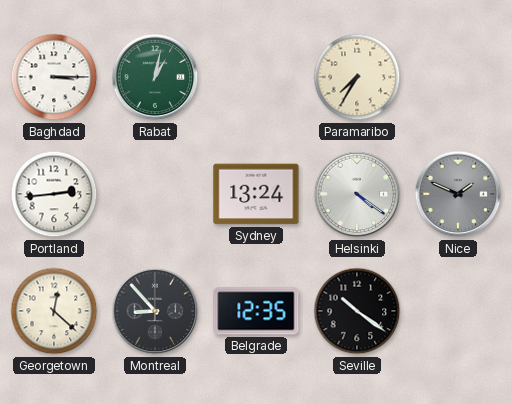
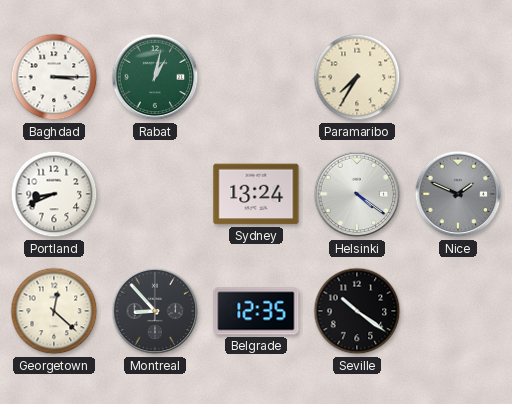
Portland: 2:44 -> 8:41 (54, 194)
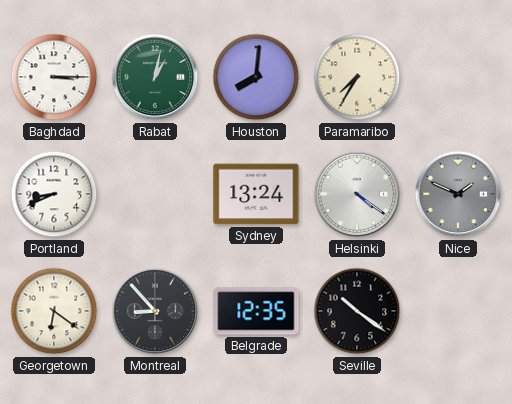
Houston: none -> 8:01 (256, 77)
Georgetown: 12:22 -> 6:21 (54, 311)
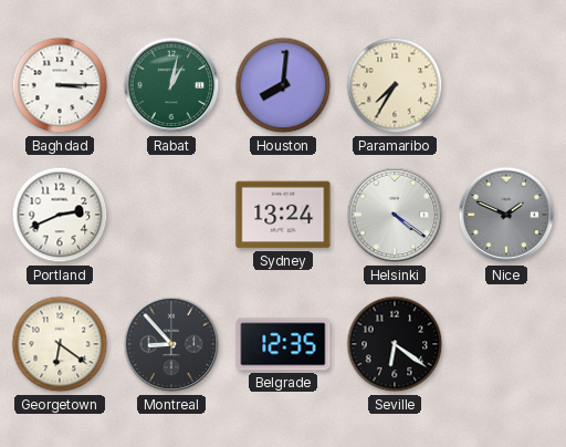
Portland: 8:41 -> 2:41 (60, 215)
Seville: 10:21 -> 6:21 (395, 344)
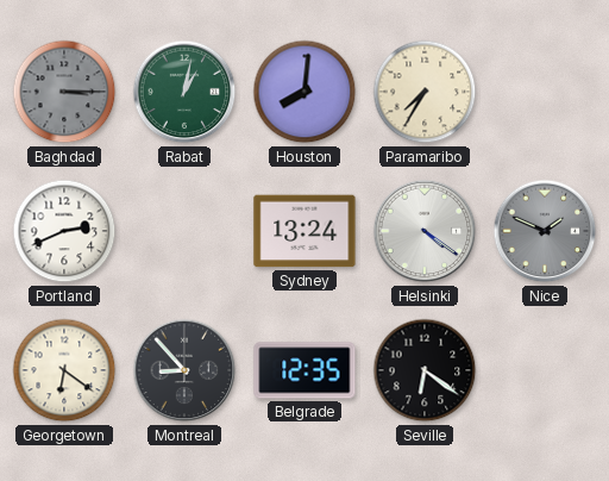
Baghdad dial: white -> grey (64, 92)
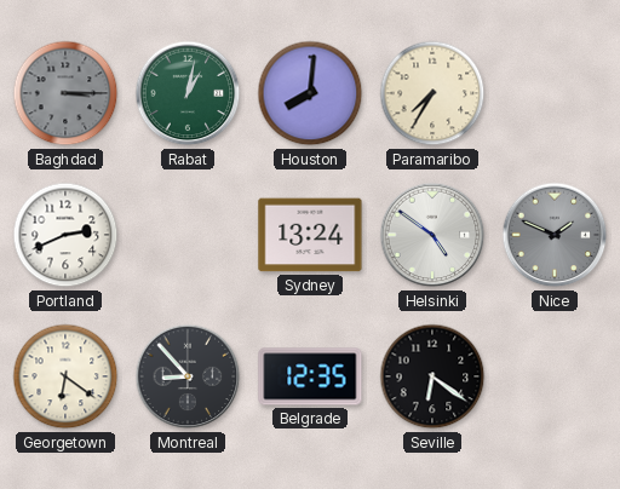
Helsinki: 4:21 -> 4:51 (432, 235)
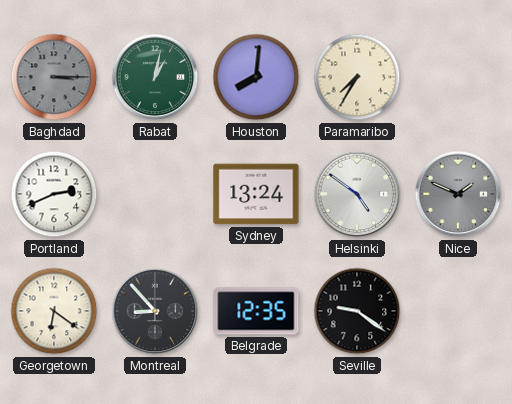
Seville: 6:21 -> 9:21 (357, 311)
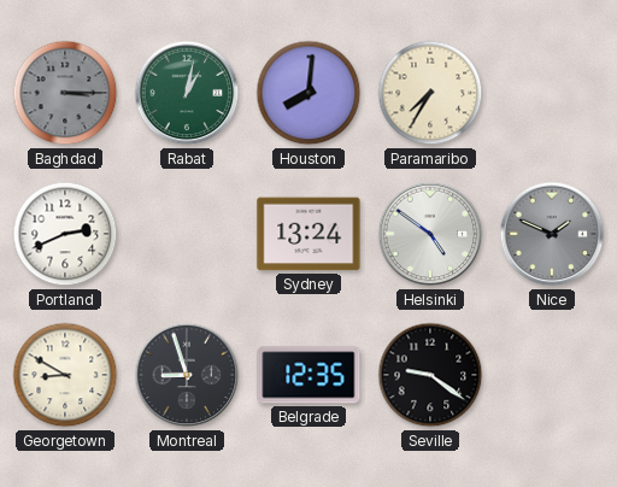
Georgetown: 6:21 -> 8:50 (65, 375)
Montreal: 8:53 -> 8:57 (187, 375)
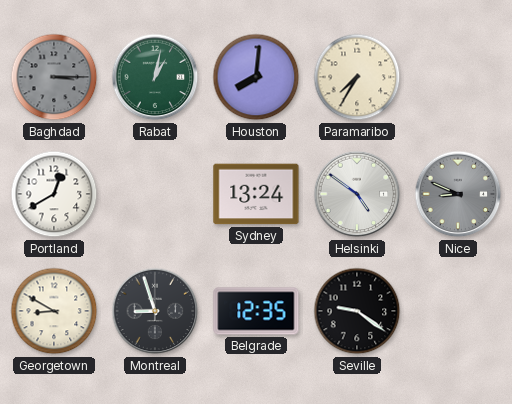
Portland: 2:41 -> 12:40 (54, 194)
Nice: 1:49 -> 8:49 (458, 194)
